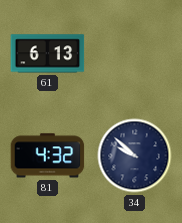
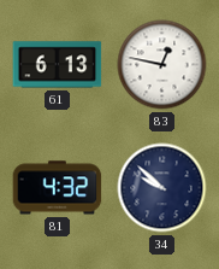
83: none -> 12:47 (162, 65)
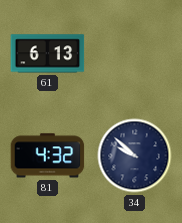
83: 12:47 -> none (162, 65)
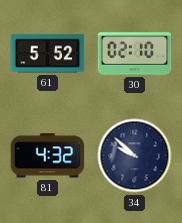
61: 6:13 -> 5:52 (48, 54)
30: none -> 02:10 (135, 54)
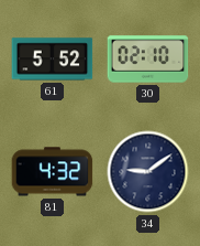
34: 9:52 -> 9:09 (148, 172)
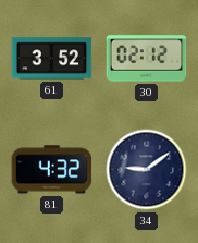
61: 5:52 -> 3:52 (52, 59)
30: 02:10 -> 02:12 (147, 59)
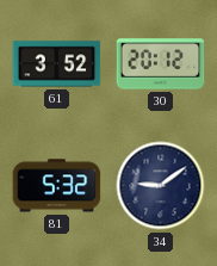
30: 02:12 -> 20:12 (161, 64)
81: 4:32 -> 5:32 (57, 186)
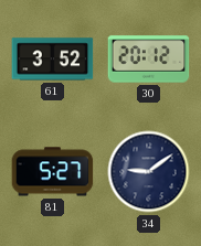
81: 5:32 -> 5:27 (53, 172)
